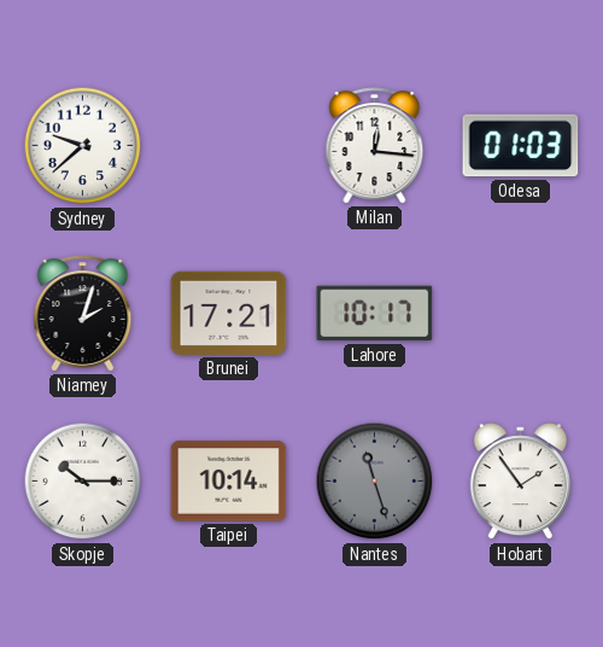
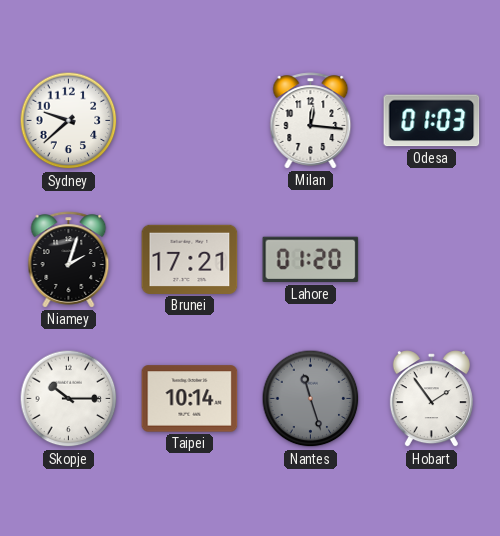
Lahore: 10:17 -> 01:20 (311, 260)
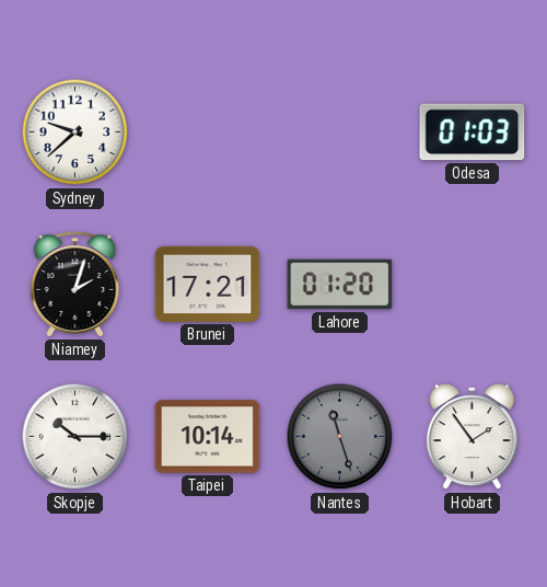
Milan: 12:16 -> none (311, 121)
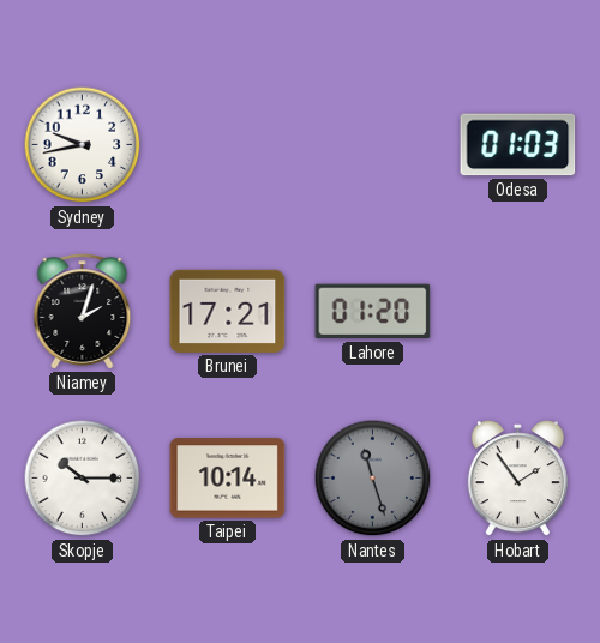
Sydney: 9:38 -> 9:43 (83, 145)
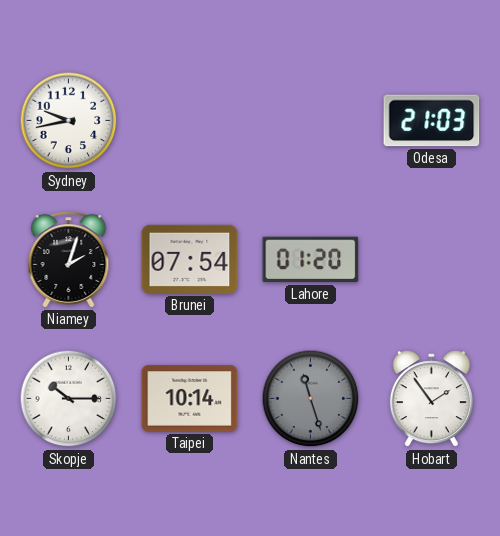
Odesa: 01:03 -> 21:03 (432, 121)
Brunei: 17:21 -> 07:54 (190, 259)
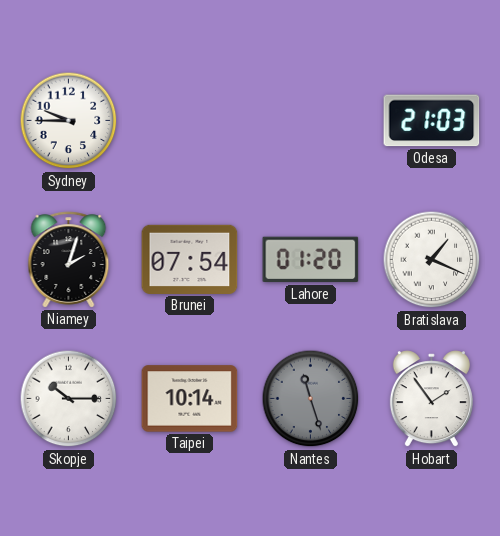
Sydney: 9:43 -> 9:45 (69, 121)
Bratislava: none -> 1:19 (432, 260)
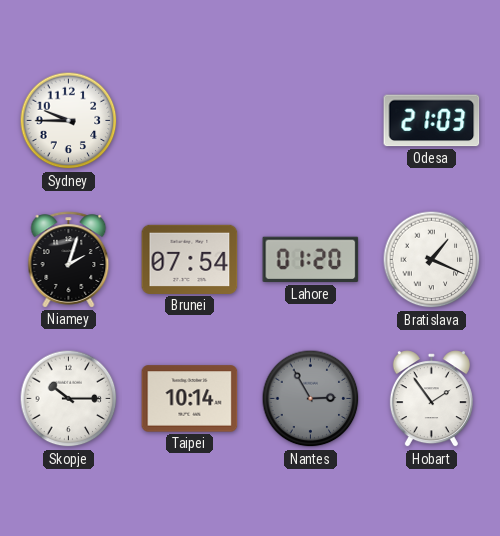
Nantes: 11:27 -> 2:55 (311, 399)
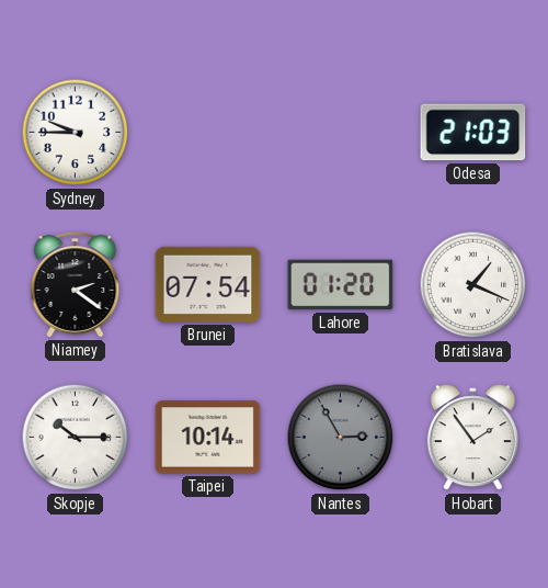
Niamey: 2:03 -> 2:21 (76, 285)
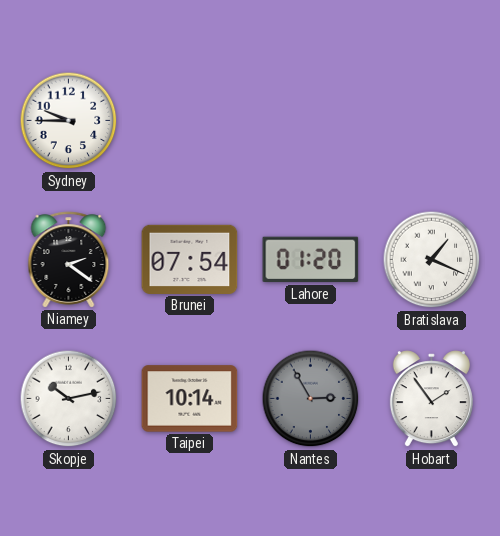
Odesa: 21:03 -> none (473, 133)
Skopje: 10:15 -> 10:13 (69, 399)
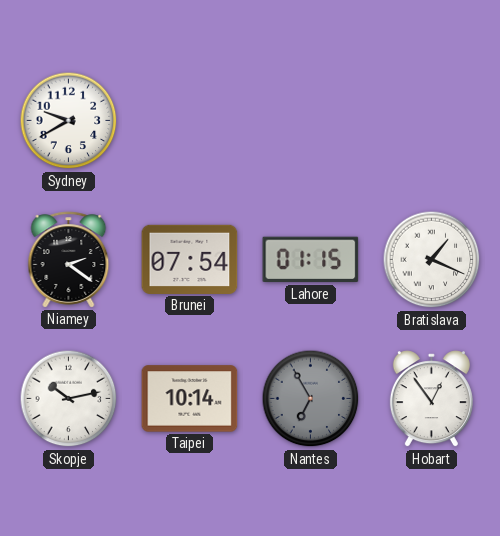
Sydney: 9:45 -> 9:40 (69, 121)
Lahore: 01:20 -> 01:15 (311, 260)
Nantes: 2:55 -> 6:55 (311, 399)
Hobart: 1:54 -> 12:54 (431, 399)
